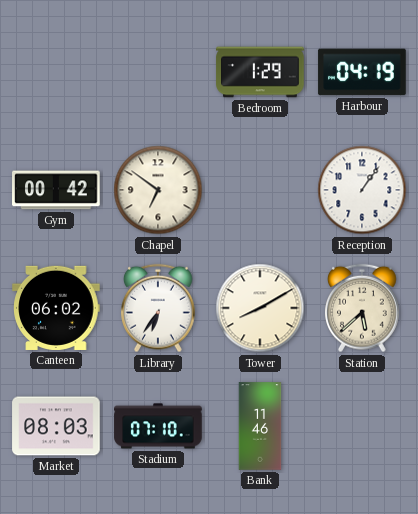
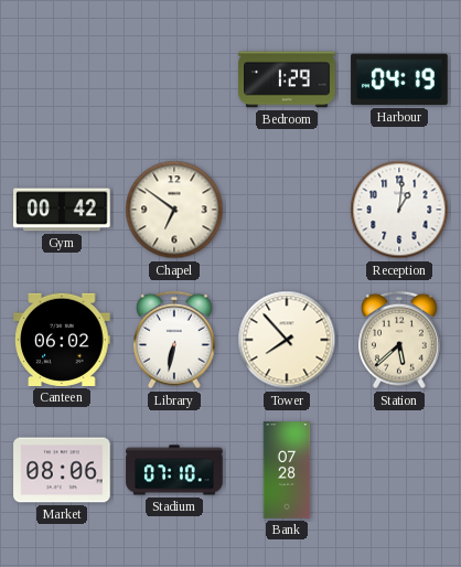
Reception: 1:06 -> 1:01 (399, 210)
Library: 6:36 -> 6:32 (175, 340)
Tower: 8:10 -> 7:53 (287, 340)
Market: 08:03 -> 08:06 (62, 470)
Bank: 11:46 -> 07:28 (287, 470)
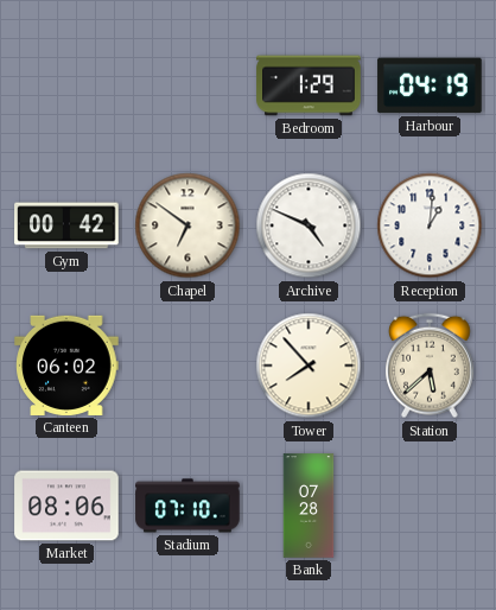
Archive: none -> 4:49 (309, 225)
Library: 6:32 -> none (175, 340)
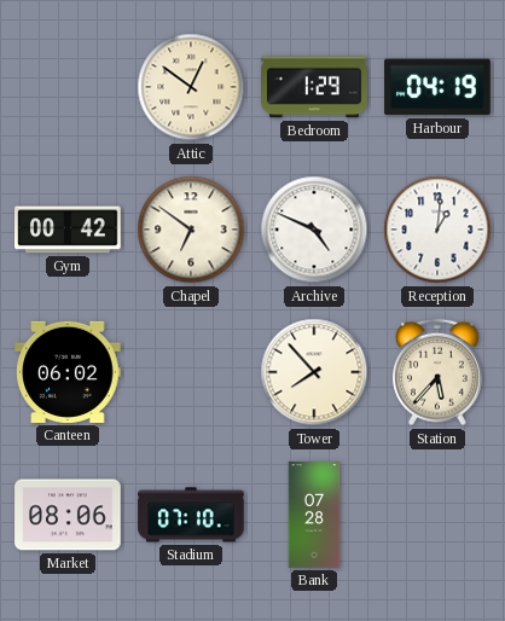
Attic: none -> 12:51 (191, 87)
Station: 5:38 -> 5:37 (439, 372)
